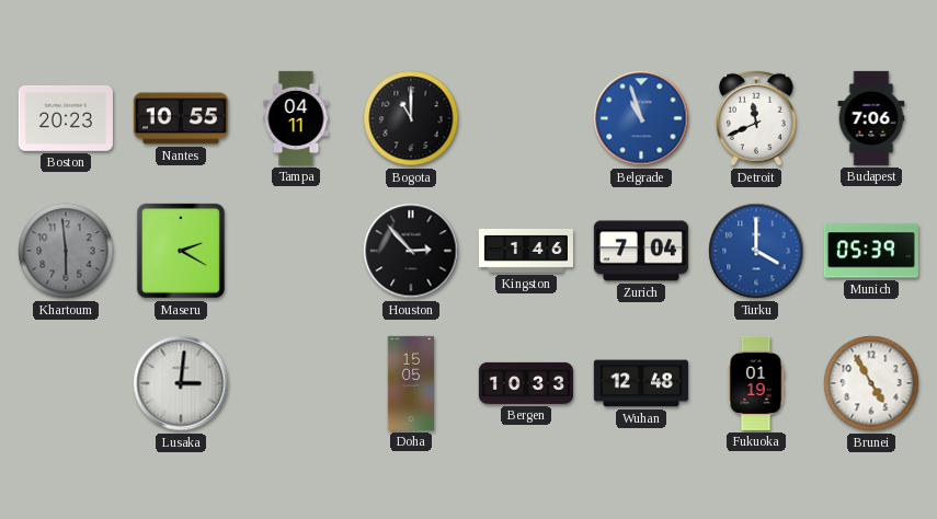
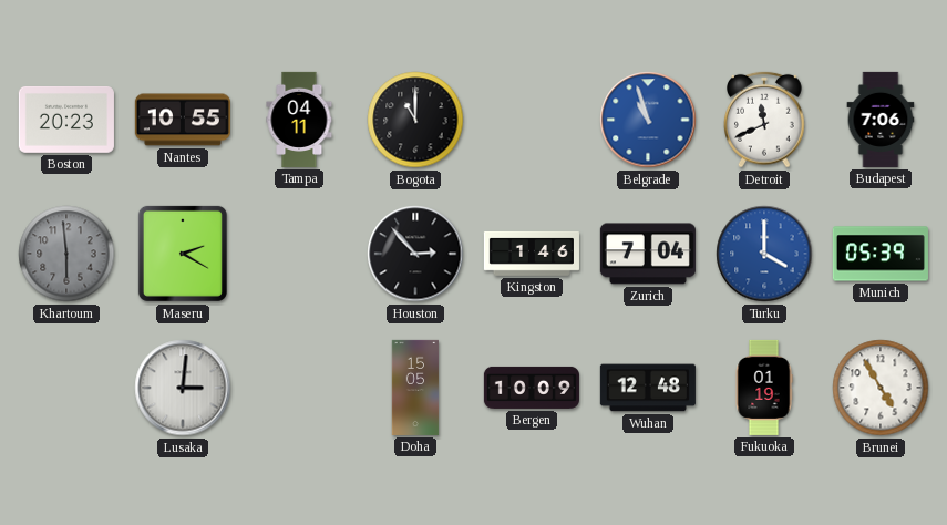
Bergen: 10:33 -> 10:09 (532, 388)
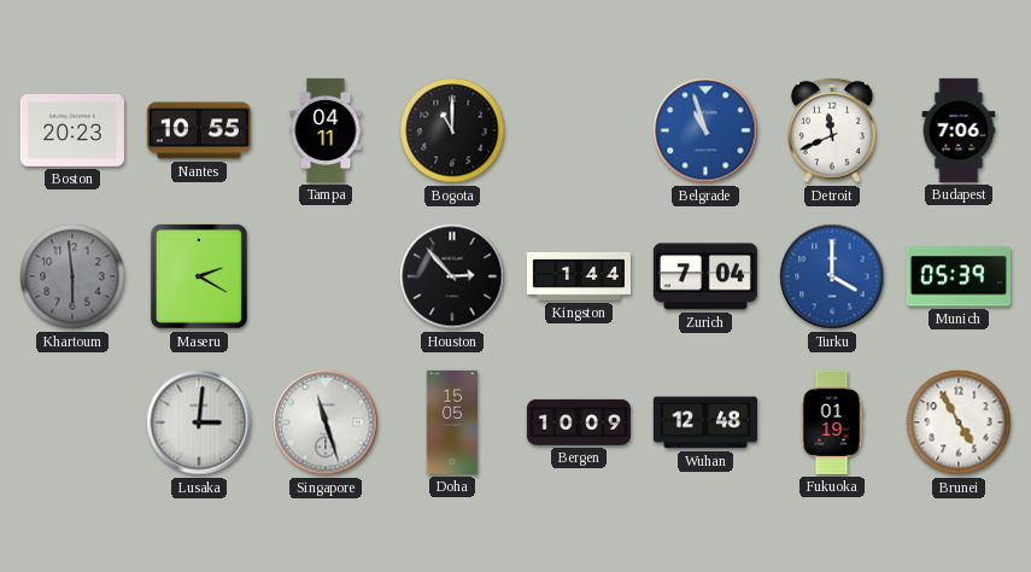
Kingston: 1:46 -> 1:44 (579, 276)
Singapore: none -> 11:27 (326, 422)
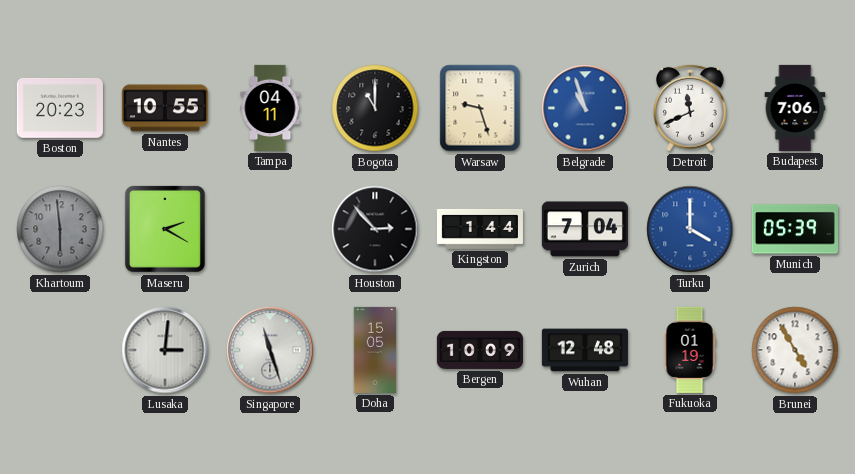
Warsaw: none -> 9:27 (480, 108)
